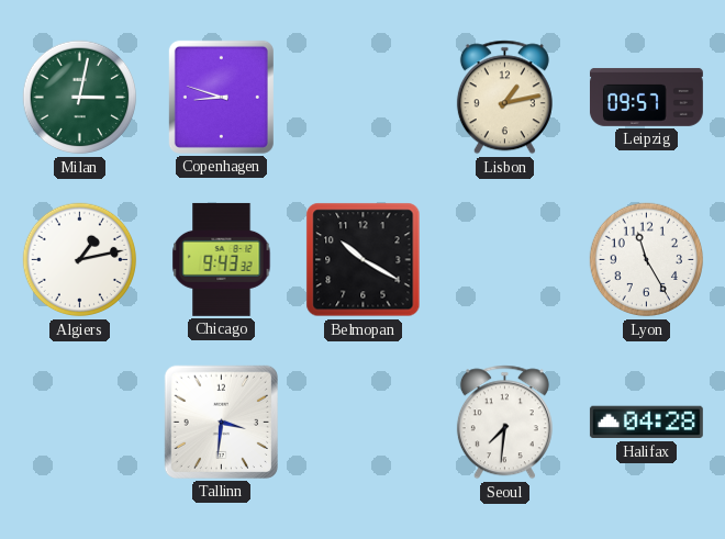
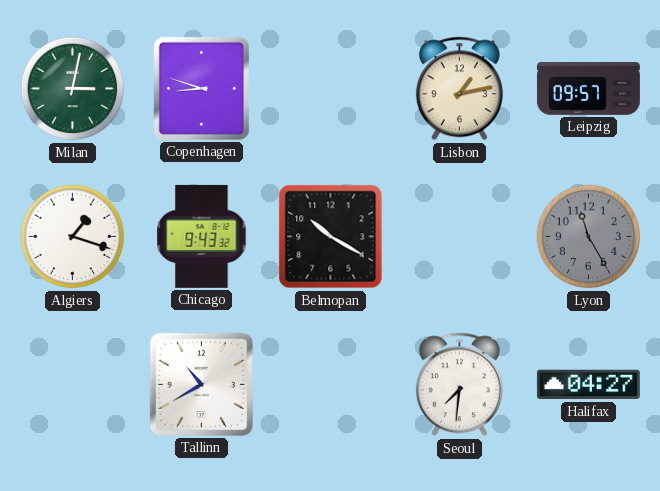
Algiers: 1:13 -> 1:18 (73, 237)
Lyon dial: white -> grey (589, 237)
Tallinn: 3:31 -> 10:40 (201, 384)
Halifax: 04:28 -> 04:27 (588, 385)
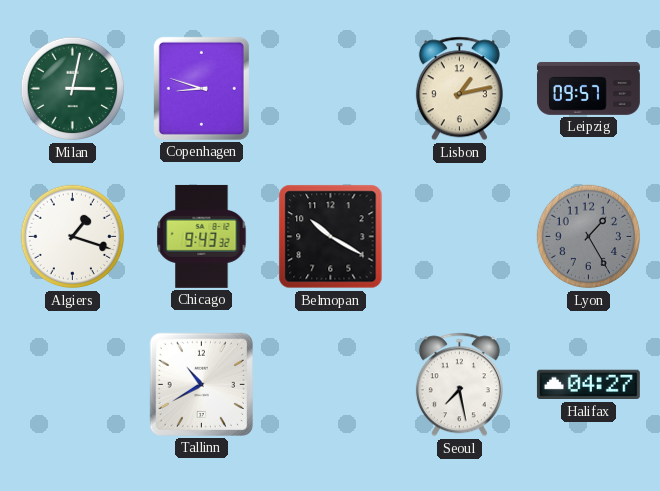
Lyon: 11:25 -> 1:25 (589, 237)
Seoul: 7:31 -> 7:28 (459, 385)
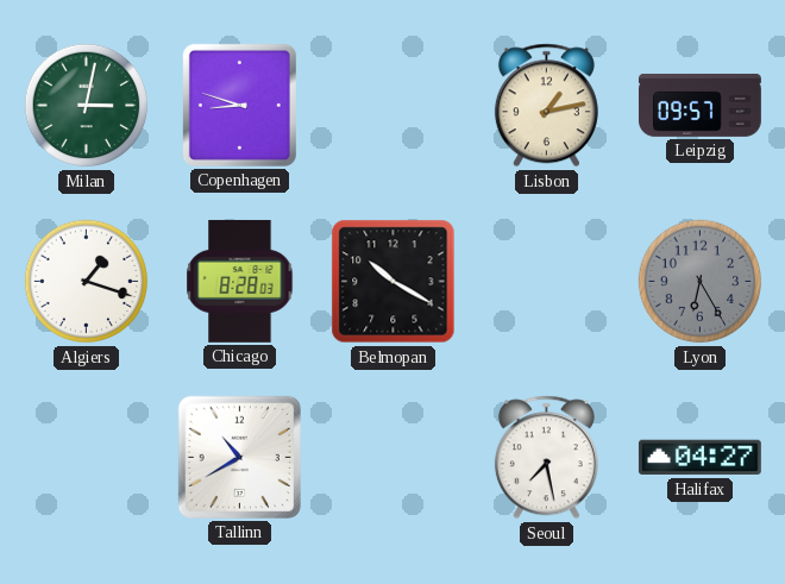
Chicago: 9:43 -> 8:28 (240, 281)
Lyon: 1:25 -> 6:25 (701, 282)
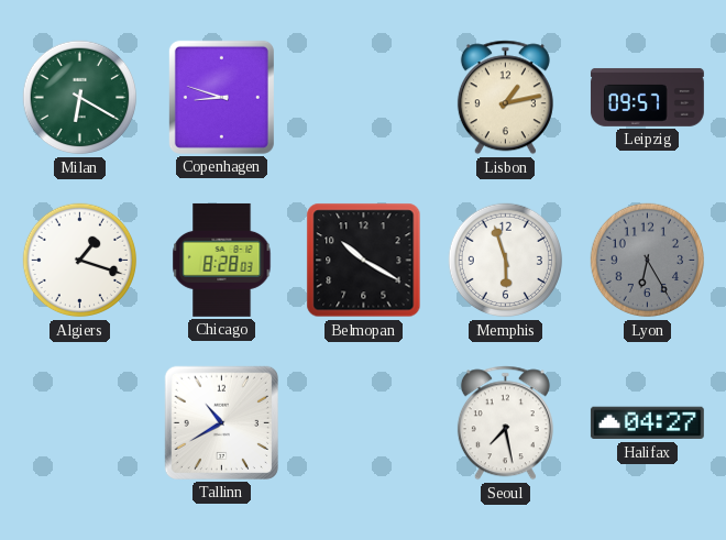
Milan: 3:02 -> 6:20 (80, 98)
Memphis: none -> 5:57 (506, 261)
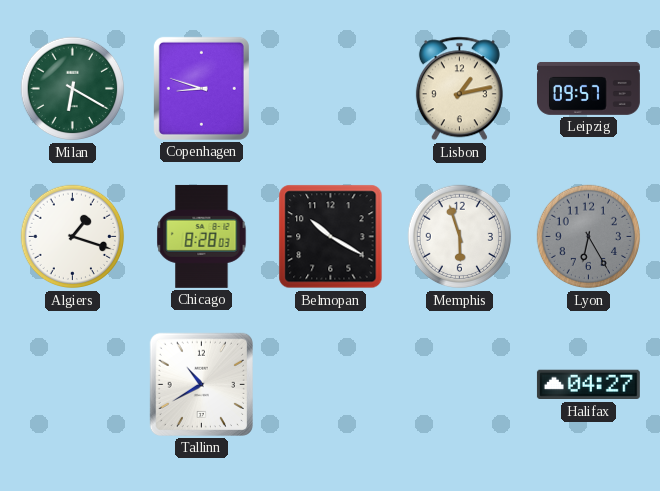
Seoul: 7:28 -> none (505, 423)
